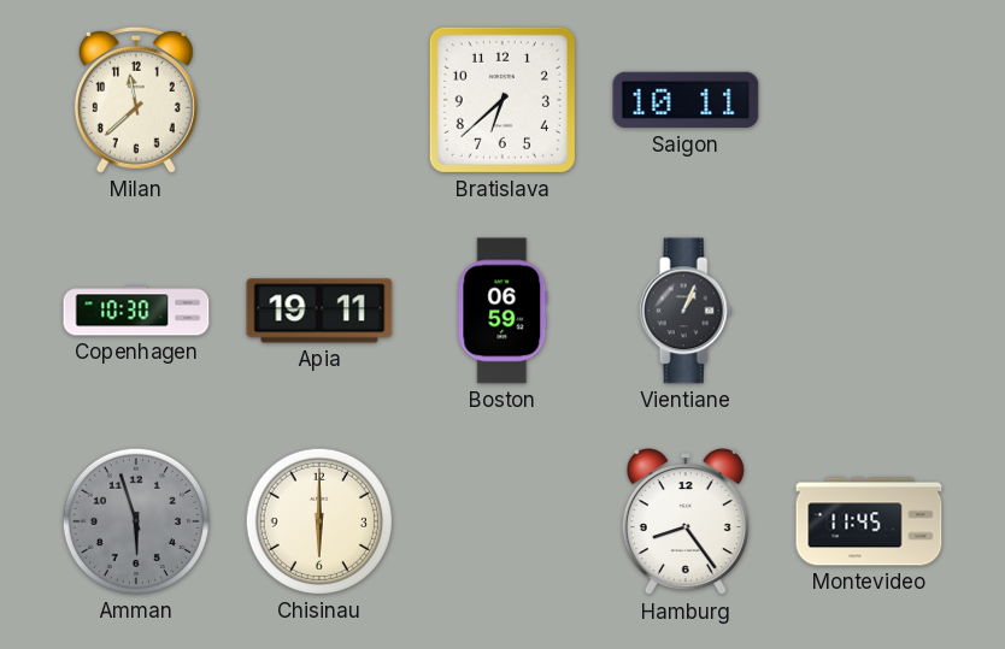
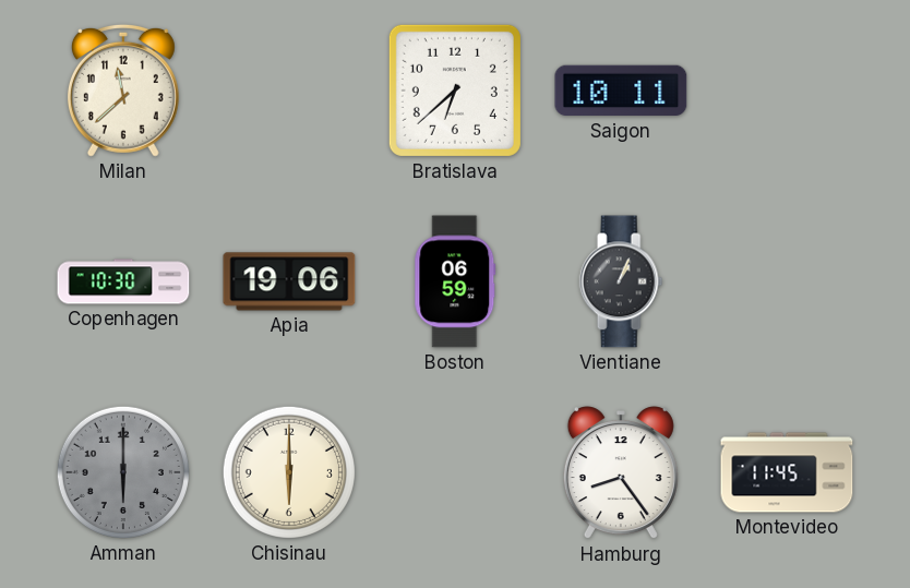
Apia: 19:11 -> 19:06 (289, 281)
Amman: 5:57 -> 6:00 (123, 472)
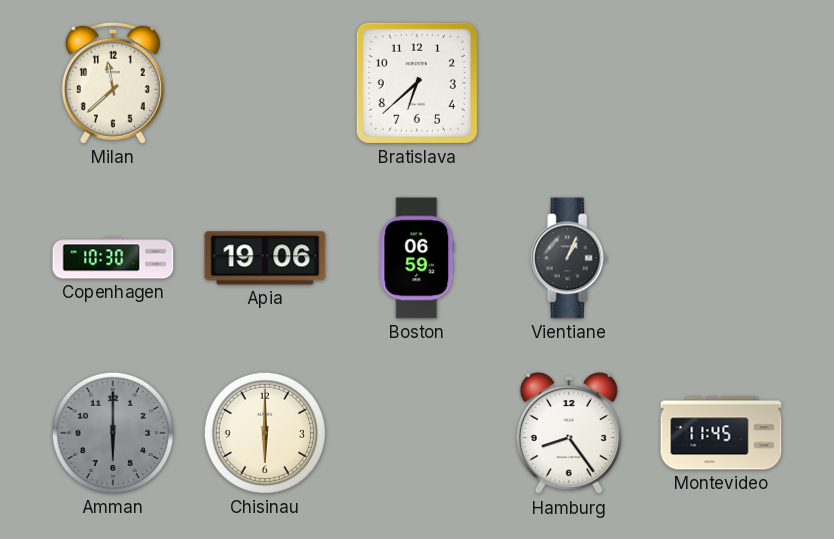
Saigon: 10:11 -> none (621, 91)
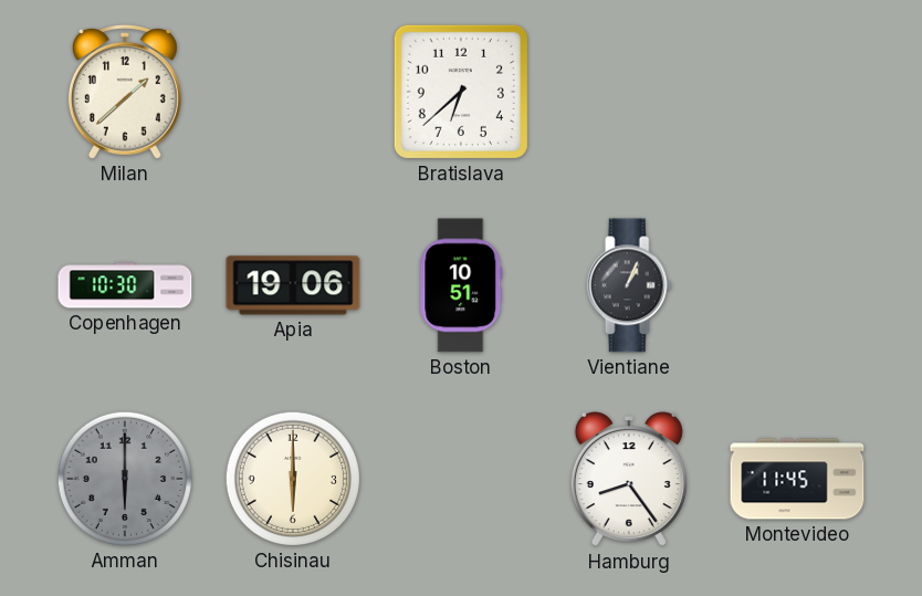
Milan: 11:38 -> 1:38 (125, 92)
Boston: 06:59 -> 10:51 (461, 285)
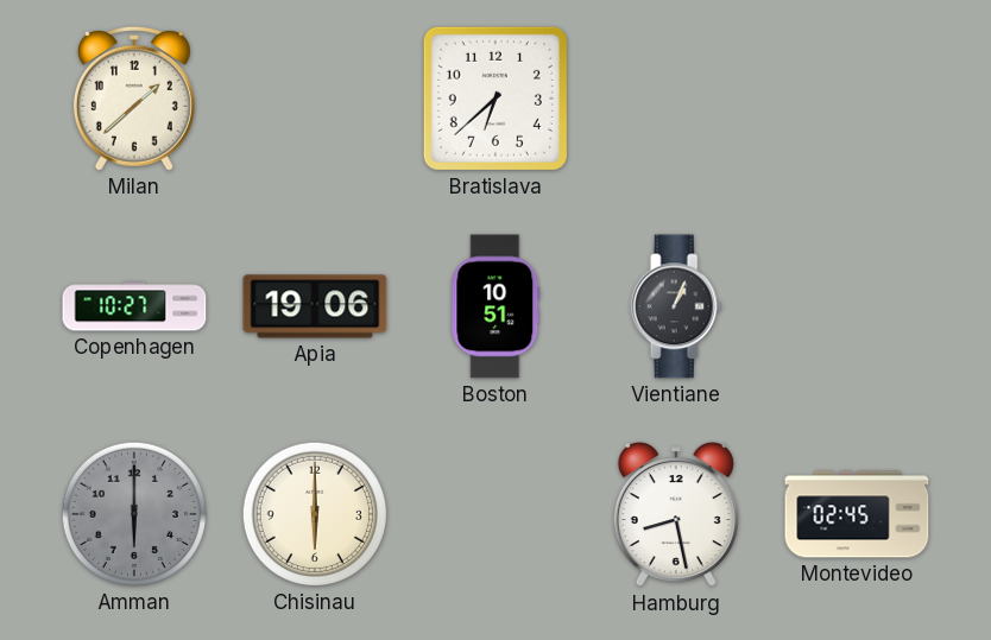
Copenhagen: 10:30 -> 10:27 (134, 306)
Hamburg: 8:24 -> 8:28 (676, 515)
Montevideo: 11:45 -> 02:45 (857, 514)
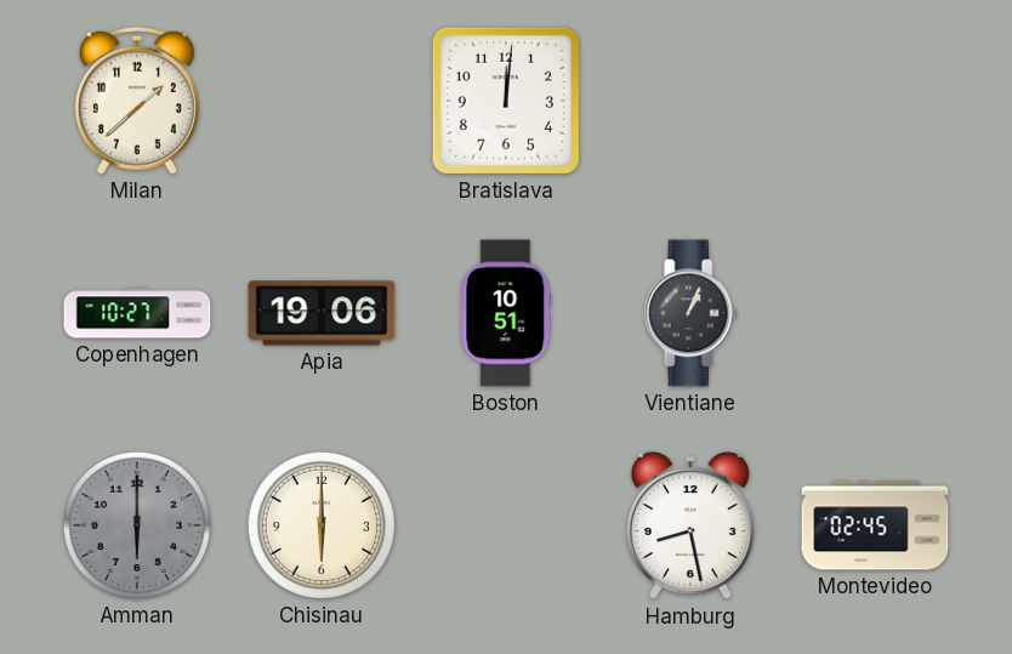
Bratislava: 6:38 -> 12:01 (506, 101)
